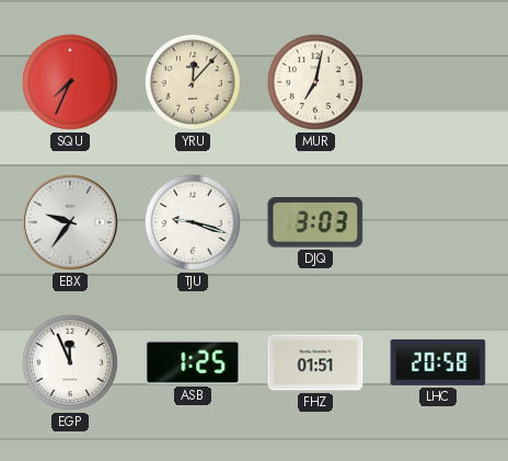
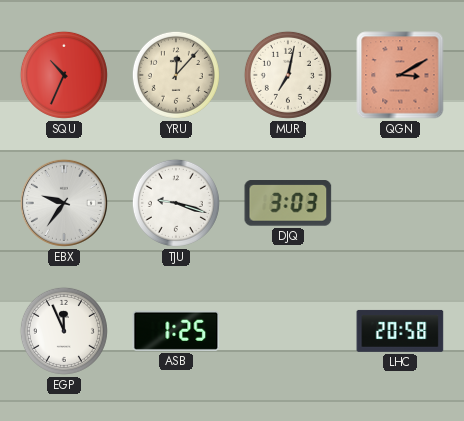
SQU: 7:34 -> 10:34 (64, 75)
QGN: none -> 3:10 (400, 75)
FHZ: 01:51 -> none (315, 362)
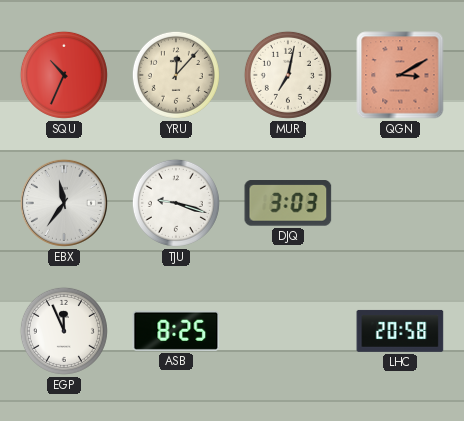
EBX: 9:36 -> 11:36 (64, 203)
ASB: 1:25 -> 8:25 (176, 331)
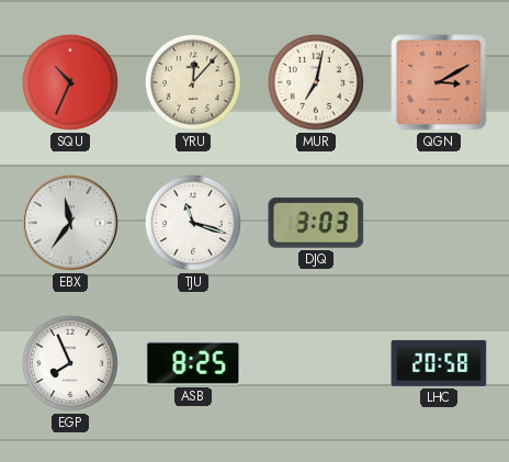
TJU: 9:18 -> 11:18 (193, 223)
EGP: 11:56 -> 7:56 (70, 363)
